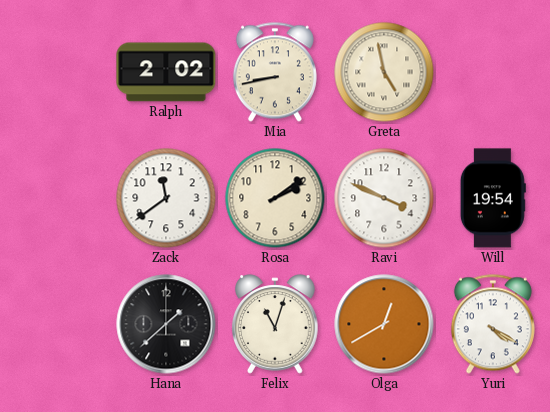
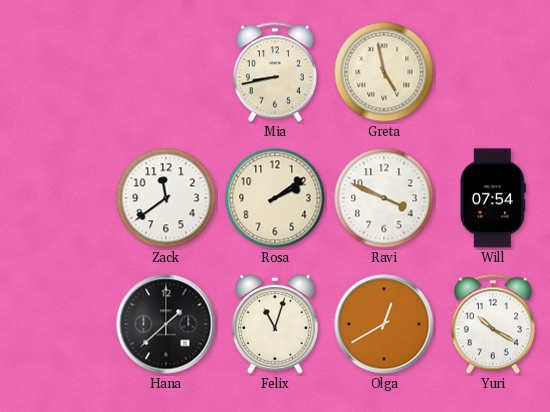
Ralph: 2:02 -> none (166, 72)
Will: 19:54 -> 07:54 (493, 198)
Yuri: 4:20 -> 10:20 (493, 324)
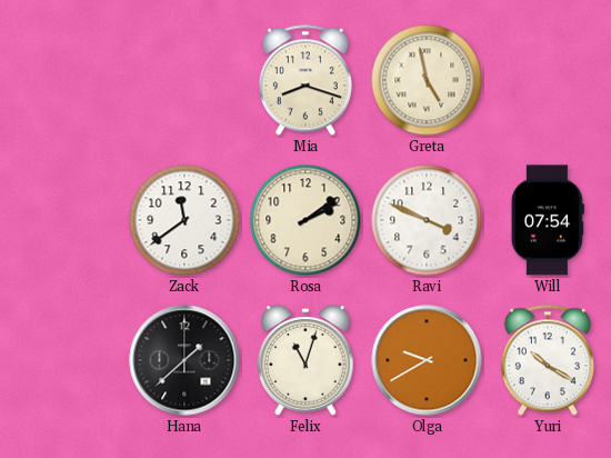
Mia: 8:43 -> 8:18 (305, 80)
Olga: 12:40 -> 9:40 (427, 360)
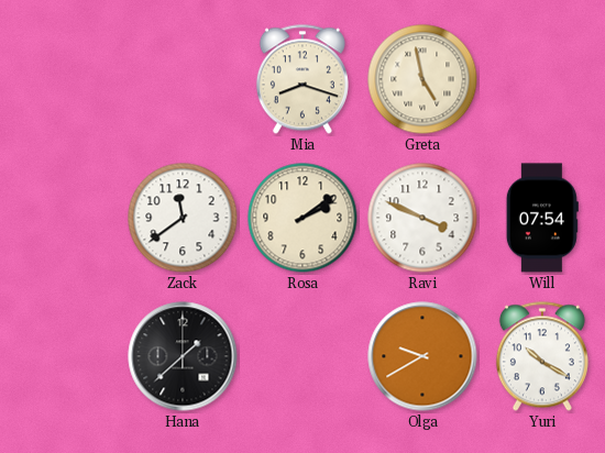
Felix: 11:03 -> none (307, 360)
